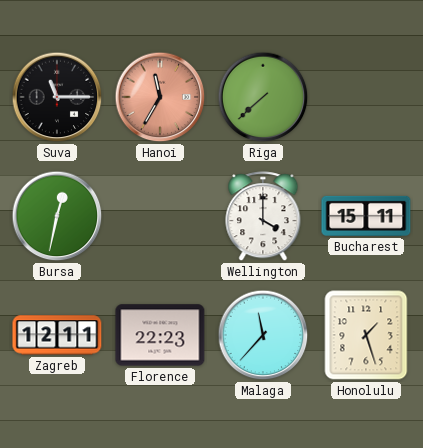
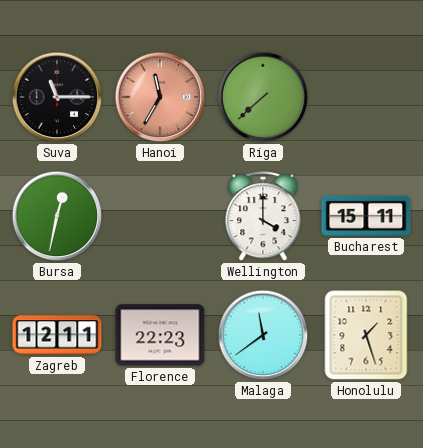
Malaga: 11:37 -> 11:39 (263, 335)
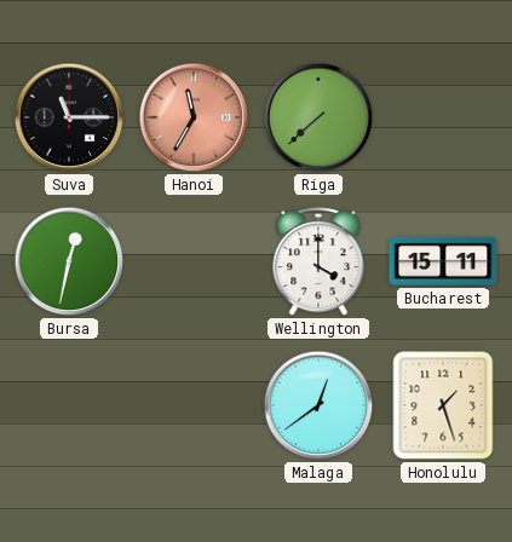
Zagreb: 12:11 -> none (57, 335)
Florence: 22:23 -> none (160, 335)
Malaga: 11:39 -> 12:39 (318, 405)
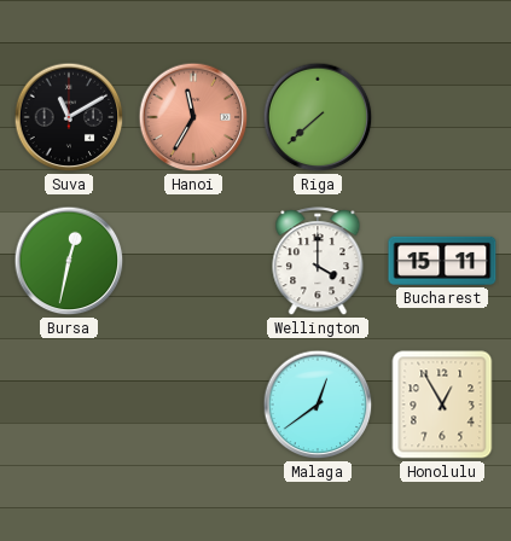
Suva: 11:15 -> 11:10 (69, 117)
Honolulu: 1:27 -> 12:55 (442, 405)
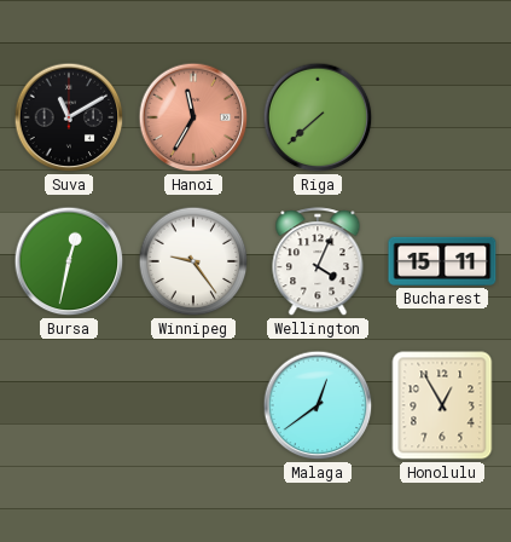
Winnipeg: none -> 9:24 (193, 261)
Wellington: 4:00 -> 4:04 (318, 263)
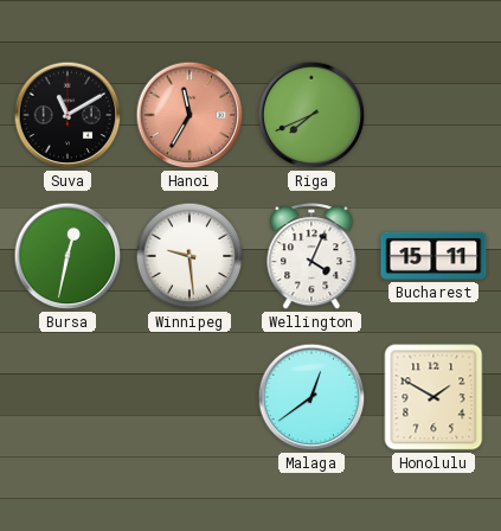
Riga: 7:38 -> 7:41 (311, 115)
Winnipeg: 9:24 -> 9:29 (190, 256)
Honolulu: 12:55 -> 1:50 (433, 397)
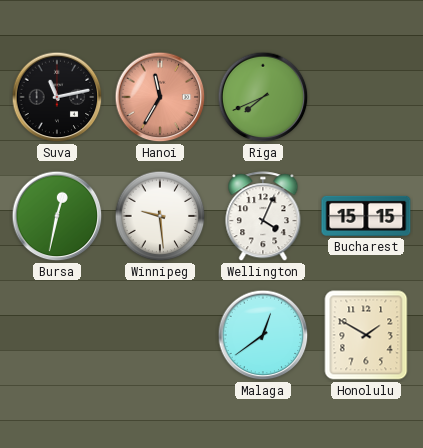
Suva: 11:10 -> 11:13 (57, 97)
Bucharest: 15:11 -> 15:15 (366, 216)
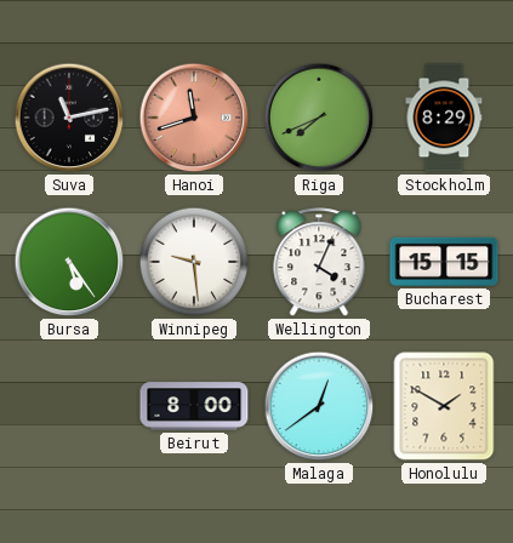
Hanoi: 11:35 -> 11:42 (194, 118)
Stockholm: none -> 8:29 (444, 118)
Bursa: 12:32 -> 5:24 (69, 262)
Beirut: none -> 8:00 (194, 406)
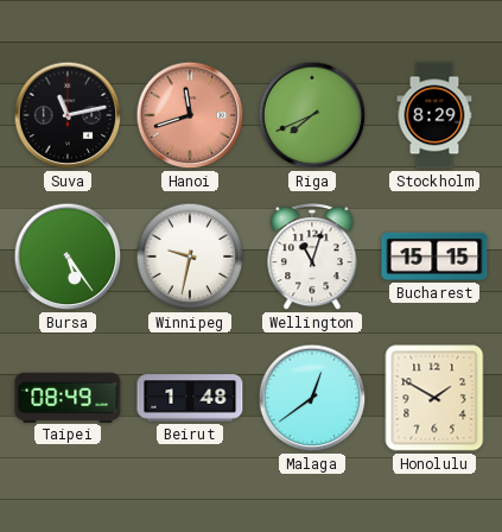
Winnipeg: 9:29 -> 9:32 (190, 256)
Wellington: 4:04 -> 11:03 (312, 258)
Taipei: none -> 08:49 (68, 397)
Beirut: 8:00 -> 1:48 (190, 398)
